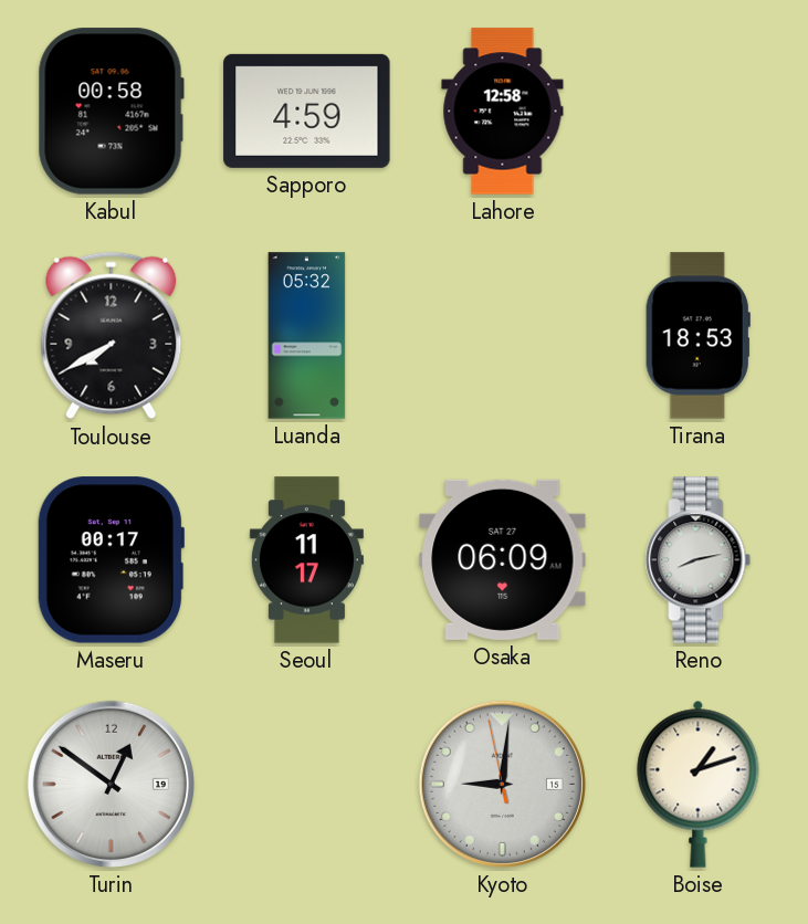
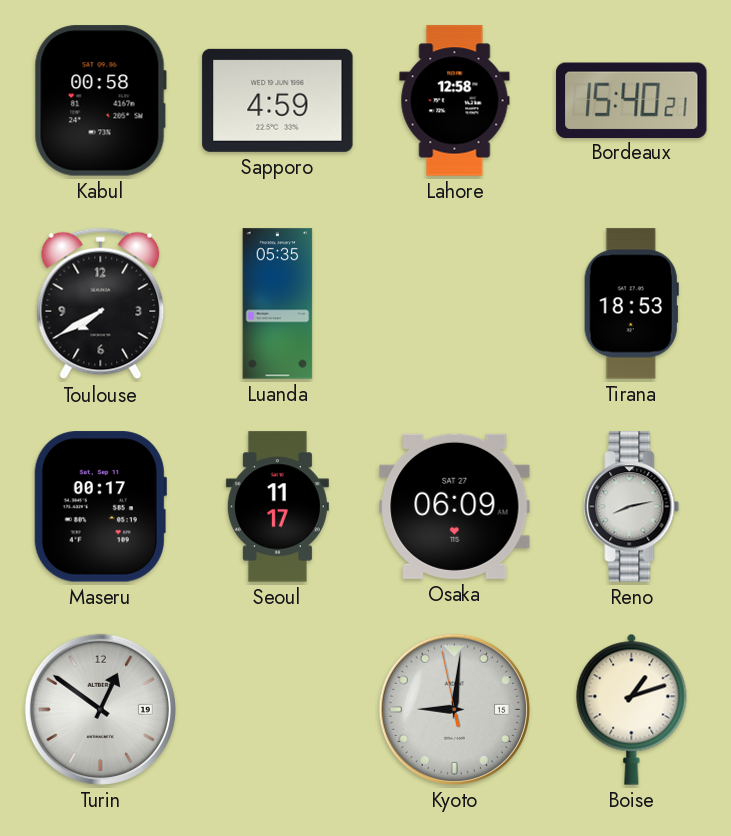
Bordeaux: none -> 15:40 (632, 100)
Luanda: 05:32 -> 05:35 (278, 304)
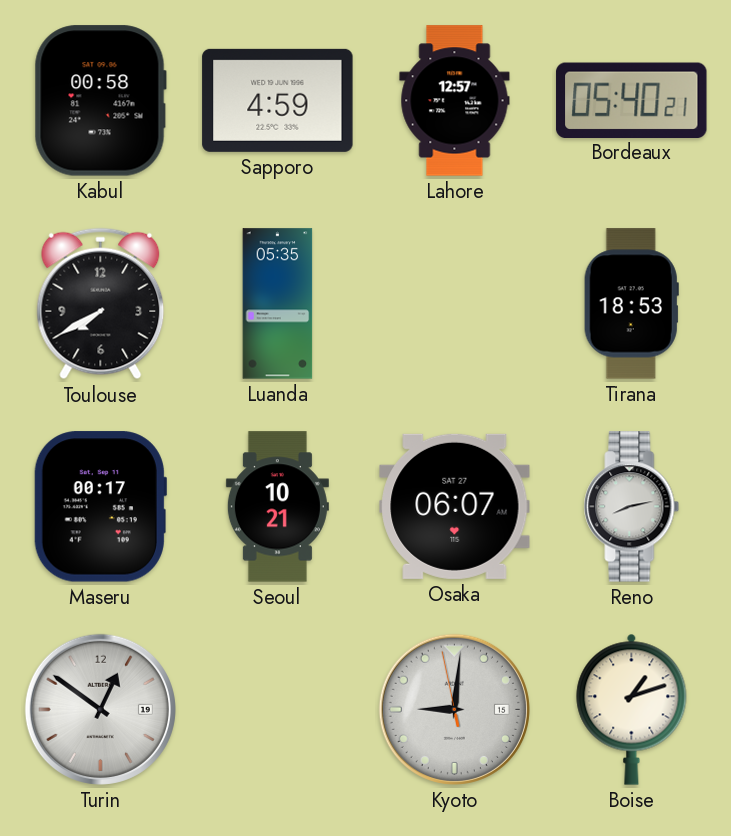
Lahore: 12:58 -> 12:57 (455, 101)
Bordeaux: 15:40 -> 05:40 (632, 100)
Seoul: 11:17 -> 10:21 (277, 507)
Osaka: 06:09 -> 06:07 (455, 506)
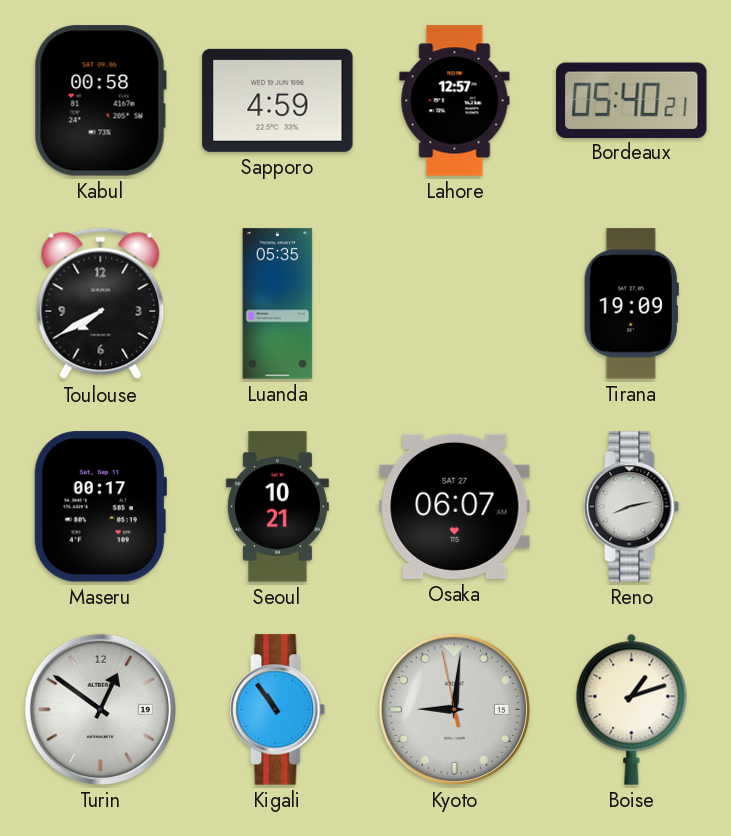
Tirana: 18:53 -> 19:09 (631, 304)
Kigali: none -> 10:54 (278, 710)
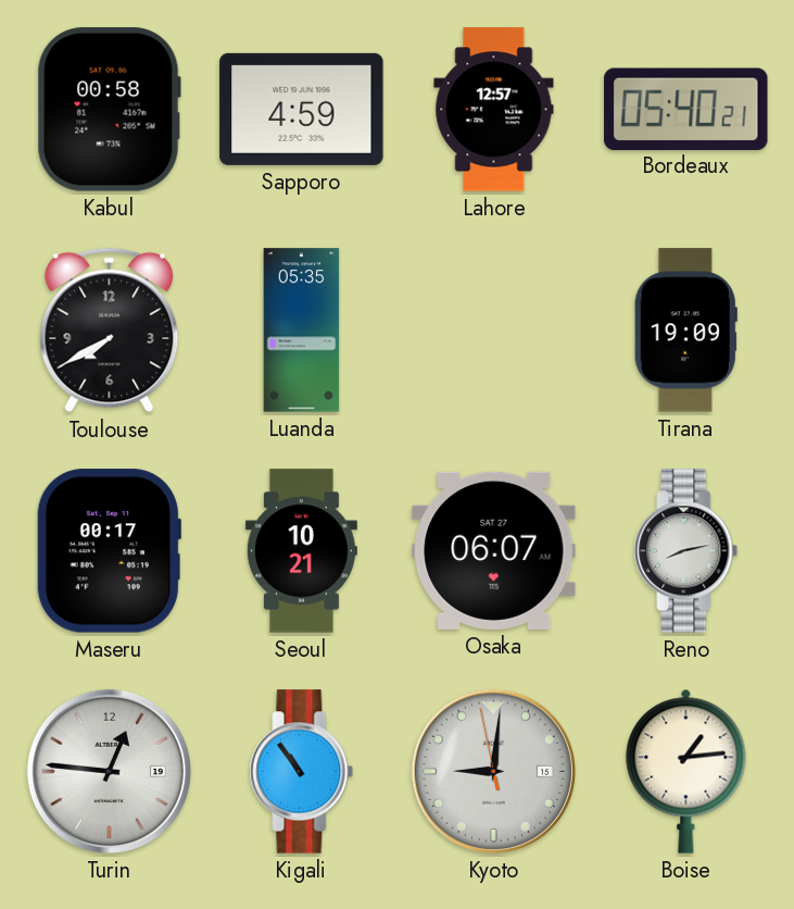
Turin: 12:51 -> 12:46 (109, 771)
Boise: 1:12 -> 1:14 (686, 771)
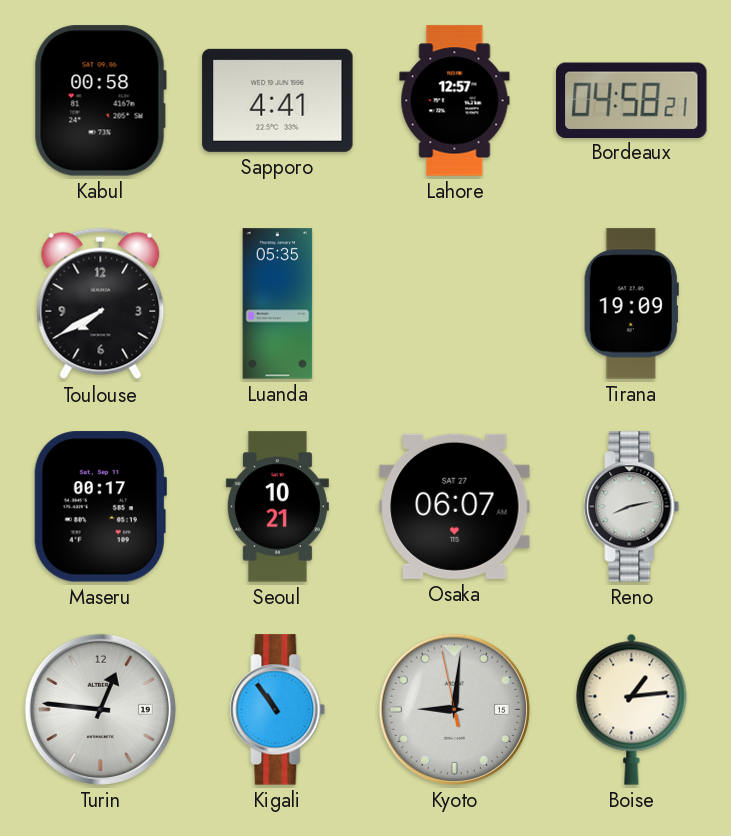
Sapporo: 4:59 -> 4:41 (278, 100)
Bordeaux: 05:40 -> 04:58 (632, 100)
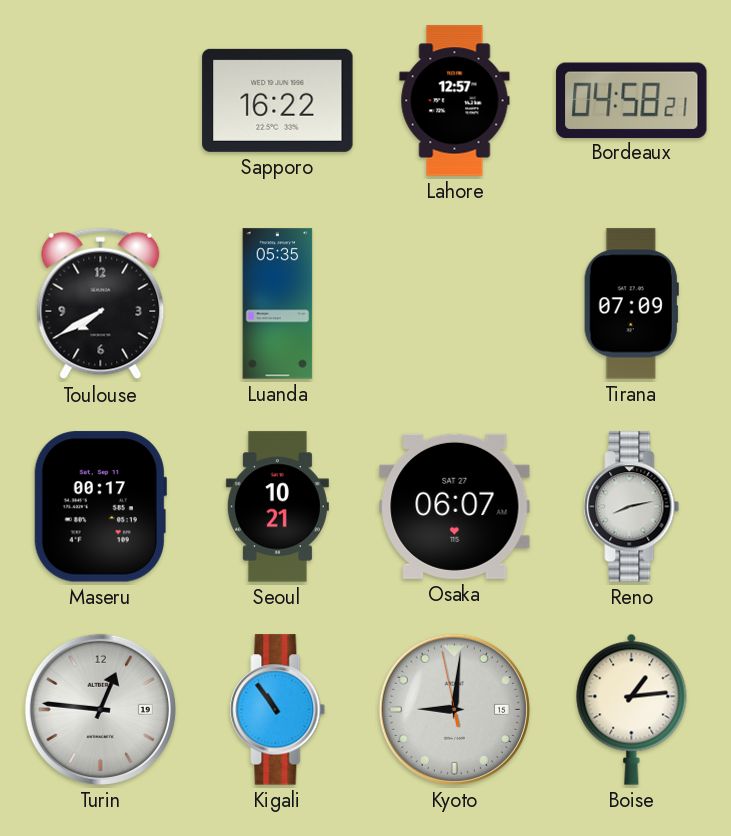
Kabul: 00:58 -> none (100, 101)
Sapporo: 4:41 -> 16:22 (278, 100)
Tirana: 19:09 -> 07:09 (631, 304)
